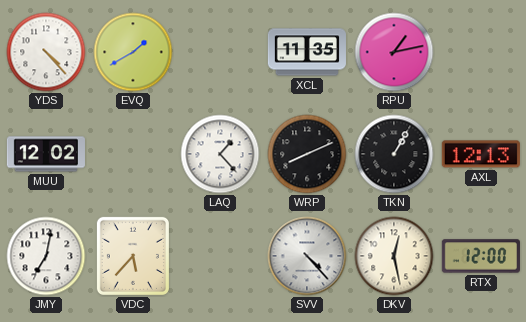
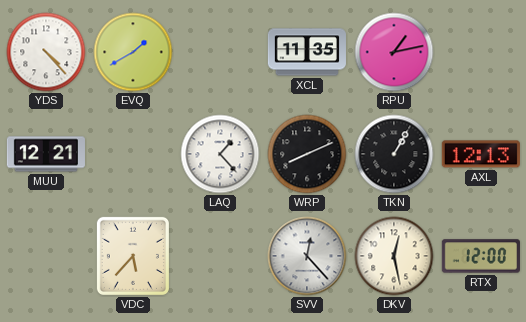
MUU: 12:02 -> 12:21 (46, 154)
JMY: 7:02 -> none (46, 256)
SVV: 4:23 -> 12:23 (307, 256)
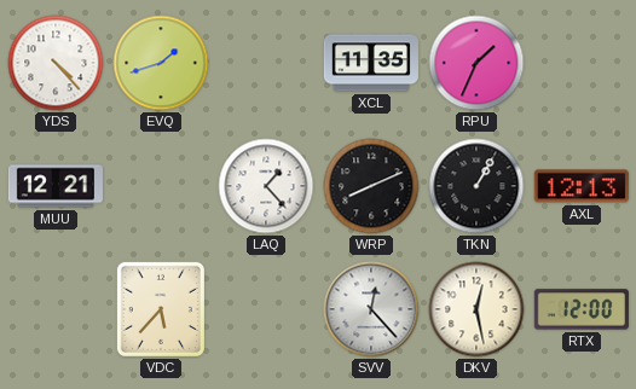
EVQ: 1:40 -> 1:42 (161, 63)
RPU: 1:13 -> 1:34 (476, 63)
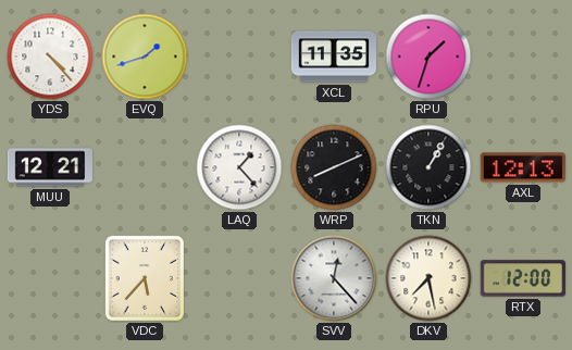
RPU: 1:34 -> 1:33 (428, 57)
DKV: 12:28 -> 7:28 (428, 278)
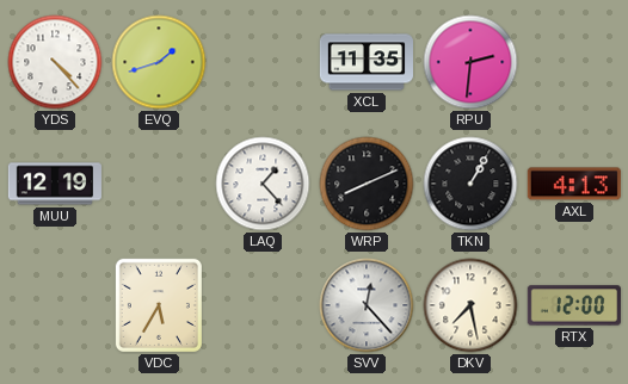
RPU: 1:33 -> 2:31 (470, 62)
MUU: 12:21 -> 12:19 (55, 184)
AXL: 12:13 -> 4:13 (574, 184)
VDC: 5:37 -> 5:35 (159, 305)
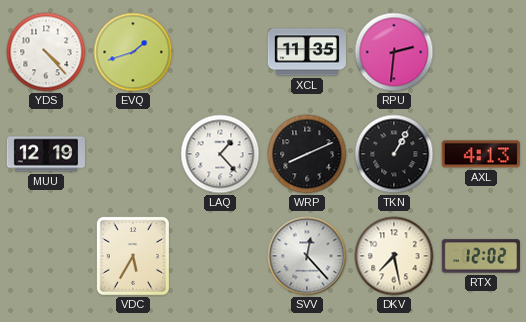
RTX: 12:00 -> 12:02 (481, 256)
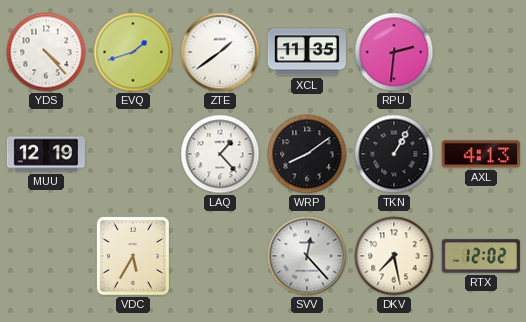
ZTE: none -> 1:39 (220, 52)
WRP: 8:11 -> 8:09 (307, 154)
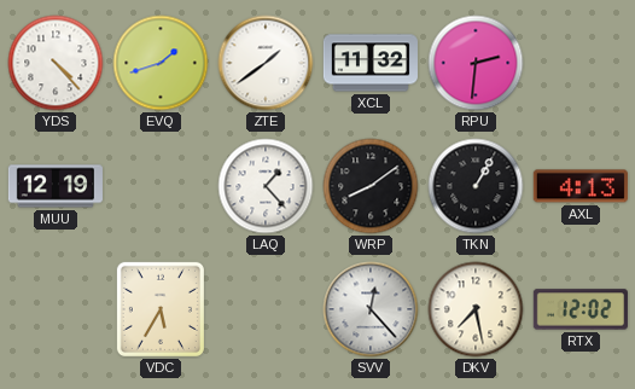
XCL: 11:35 -> 11:32 (369, 63)
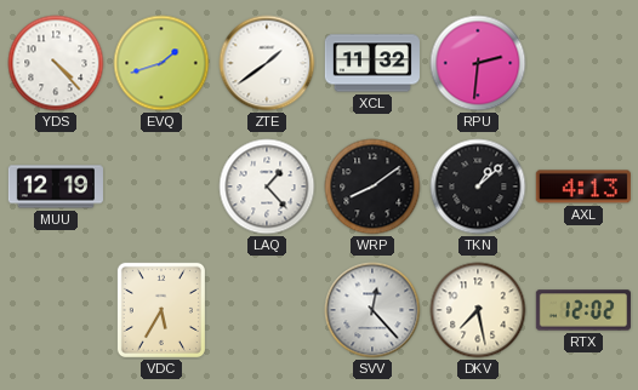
TKN: 1:05 -> 1:08 (478, 187)
